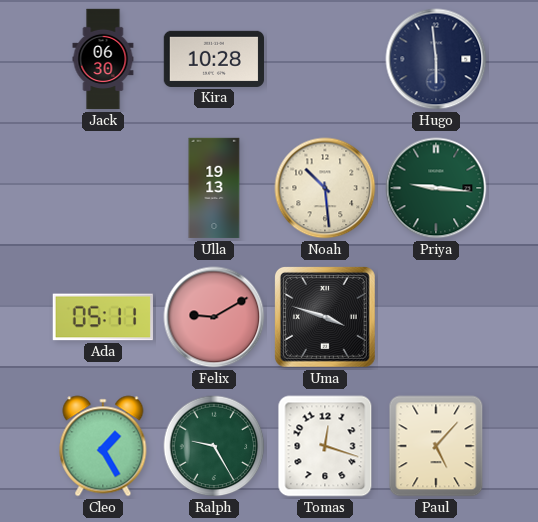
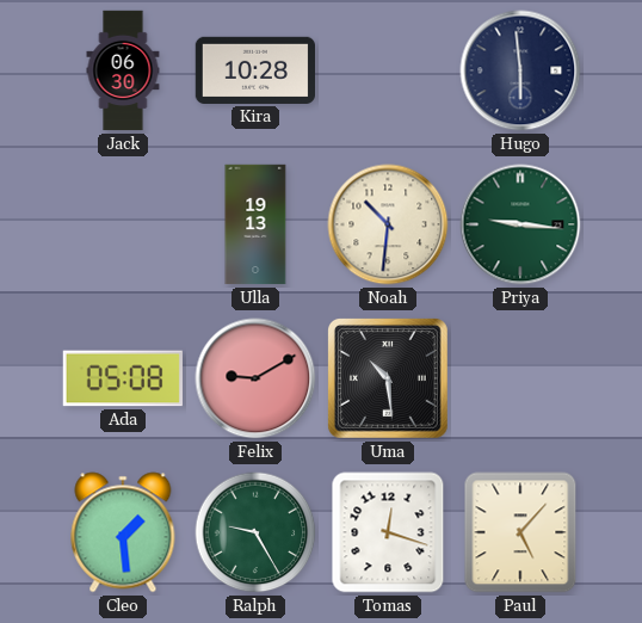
Noah: 10:29 -> 10:31 (388, 224)
Ada: 05:11 -> 05:08 (123, 378)
Uma: 3:48 -> 10:29 (388, 378)
Cleo: 1:25 -> 1:29 (123, 532)
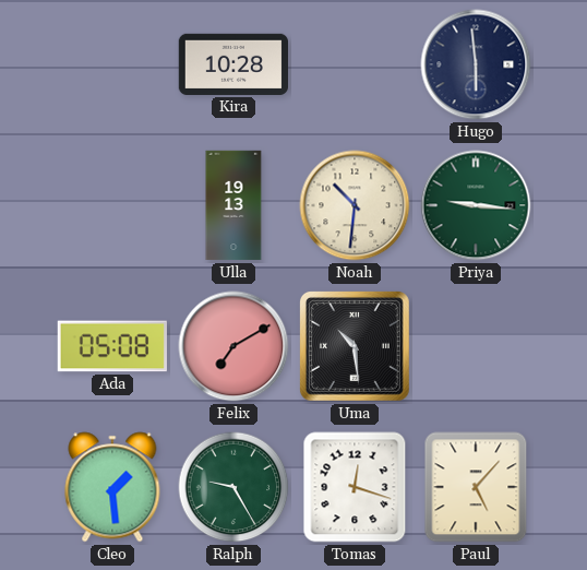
Jack: 06:30 -> none (123, 70)
Felix: 9:10 -> 7:10 (233, 346)
